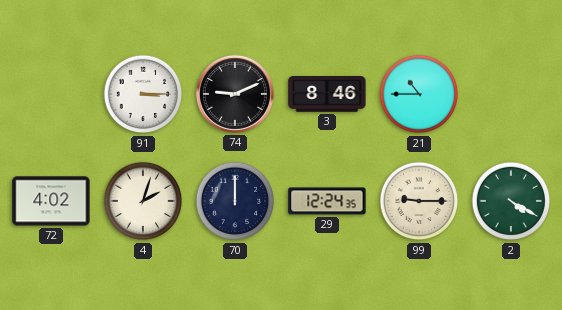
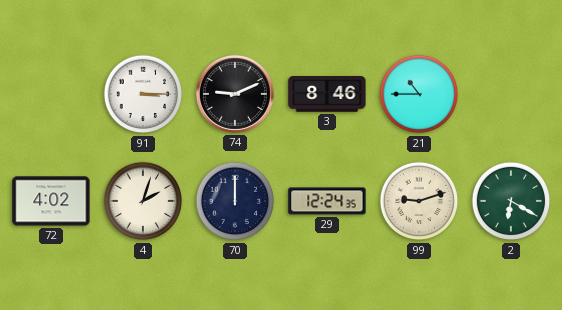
99: 9:15 -> 9:12 (419, 201)
2: 4:20 -> 6:20 (511, 201)
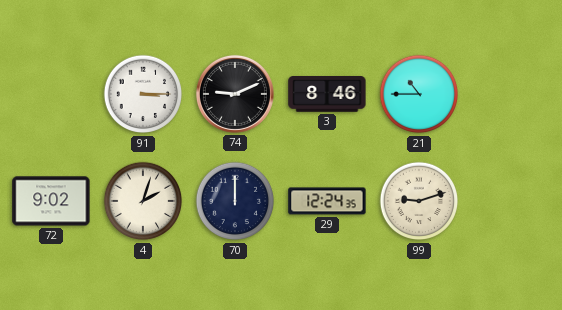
72: 4:02 -> 9:02 (51, 201)
2: 6:20 -> none (511, 201)
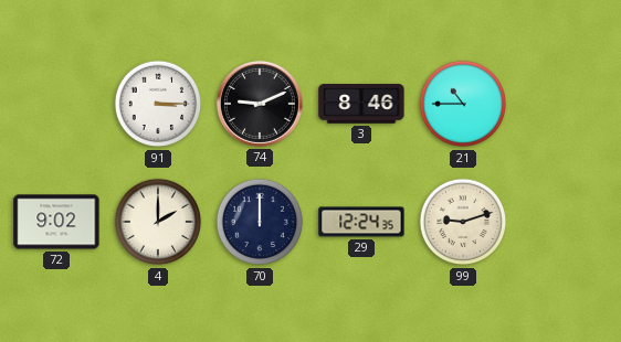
4: 2:03 -> 2:00 (158, 222)
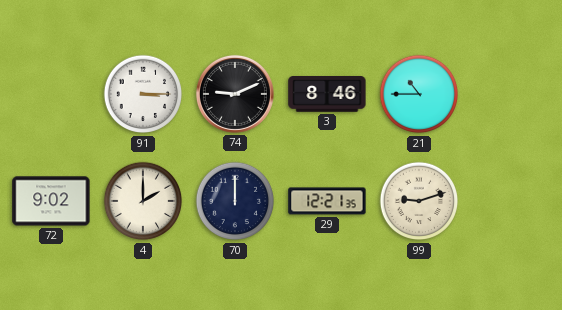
29: 12:24 -> 12:21 (327, 201)
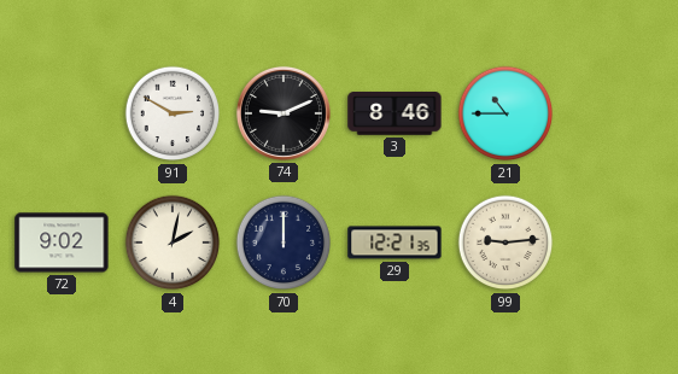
91: 3:15 -> 2:50 (173, 113)
4: 2:00 -> 2:02 (173, 242)
99: 9:12 -> 9:14 (505, 242)
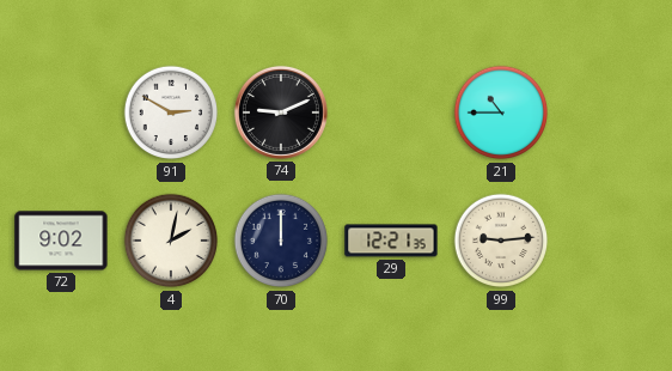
3: 8:46 -> none (394, 113)
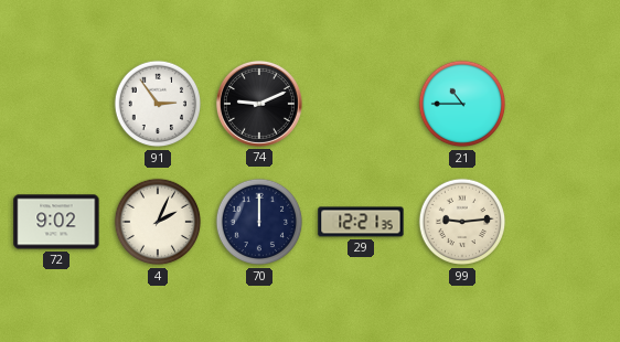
91: 2:50 -> 2:54 (158, 104)
4: 2:02 -> 2:04 (158, 222)
